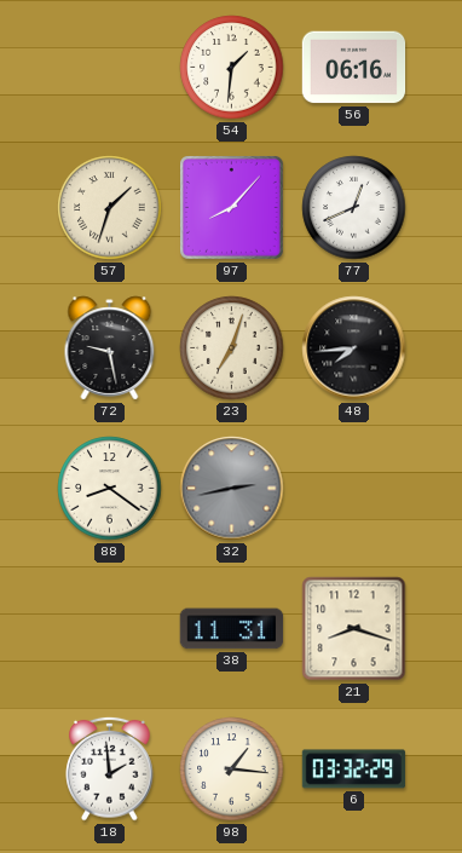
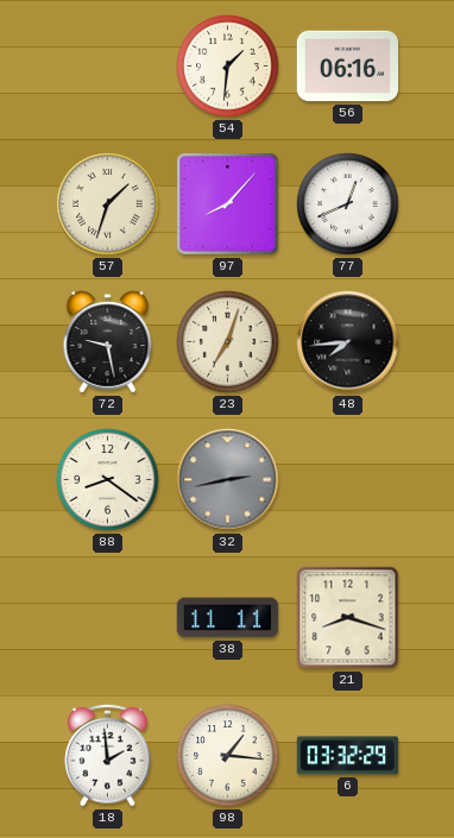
38: 11:31 -> 11:11 (228, 618)
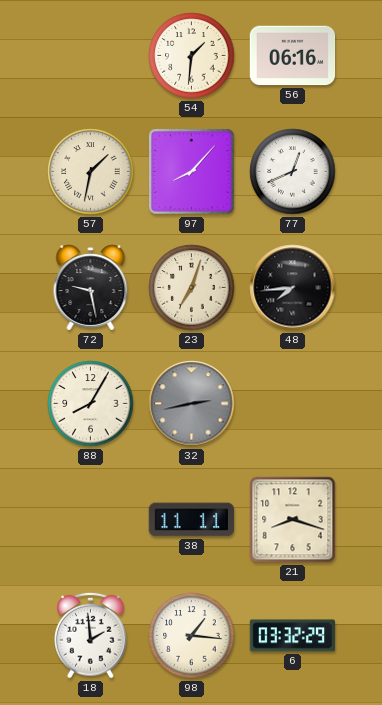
57: 1:33 -> 1:32 (91, 172)
88: 8:21 -> 8:05 (91, 404)
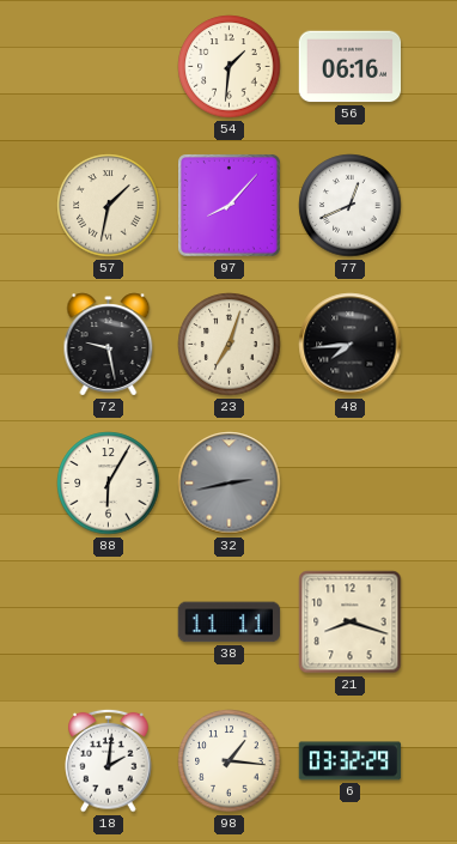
88: 8:05 -> 6:05 (109, 484)
18: 1:59 -> 2:01 (109, 760)
